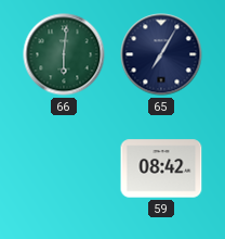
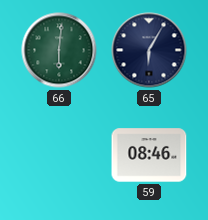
65: 7:05 -> 6:05 (149, 50)
59: 08:42 -> 08:46 (149, 155)
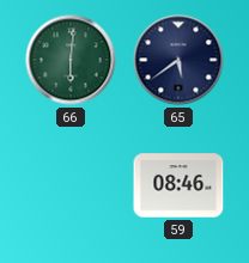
65: 6:05 -> 5:39 (178, 60)
